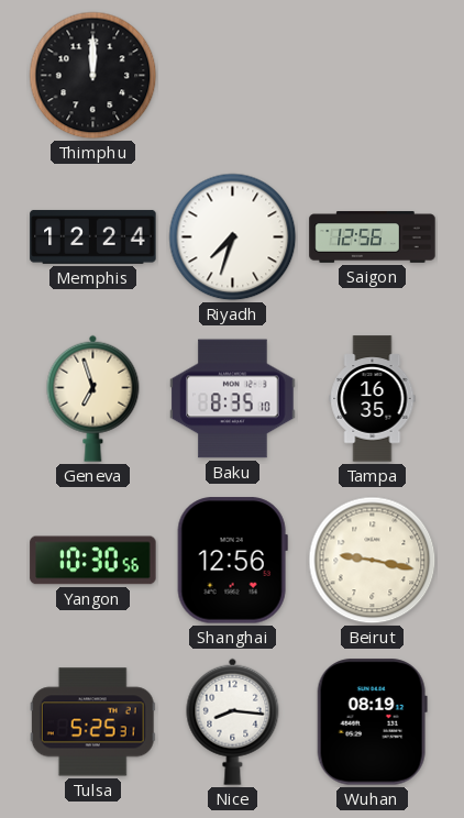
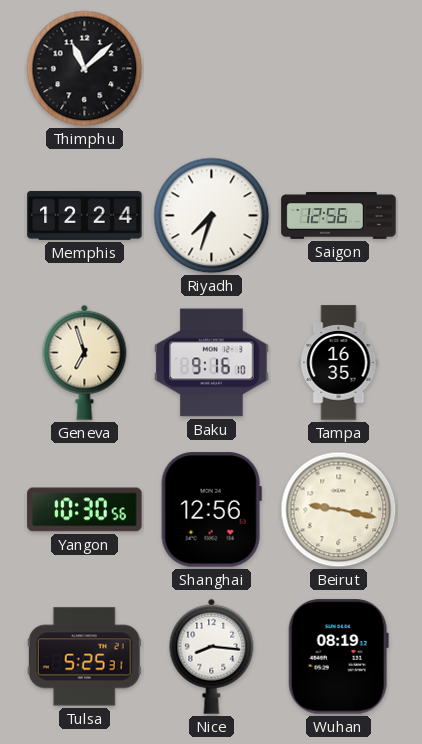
Thimphu: 12:00 -> 11:08 (85, 69)
Baku: 8:35 -> 9:16 (212, 363)
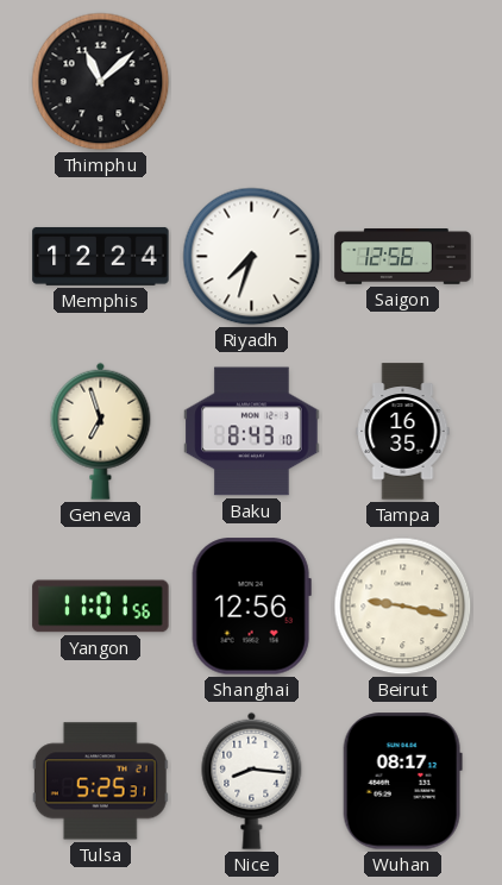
Baku: 9:16 -> 8:43 (252, 432)
Yangon: 10:30 -> 11:01 (101, 607)
Wuhan: 08:19 -> 08:17 (402, 782)
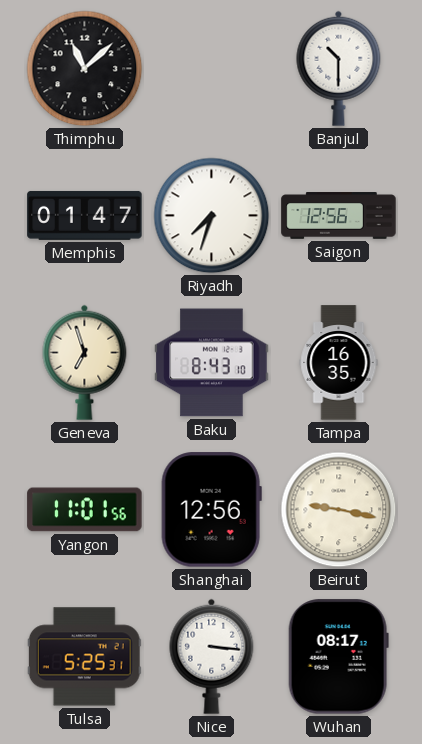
Banjul: none -> 10:30 (339, 68)
Memphis: 12:24 -> 01:47 (85, 215)
Nice: 8:16 -> 3:16 (212, 656)
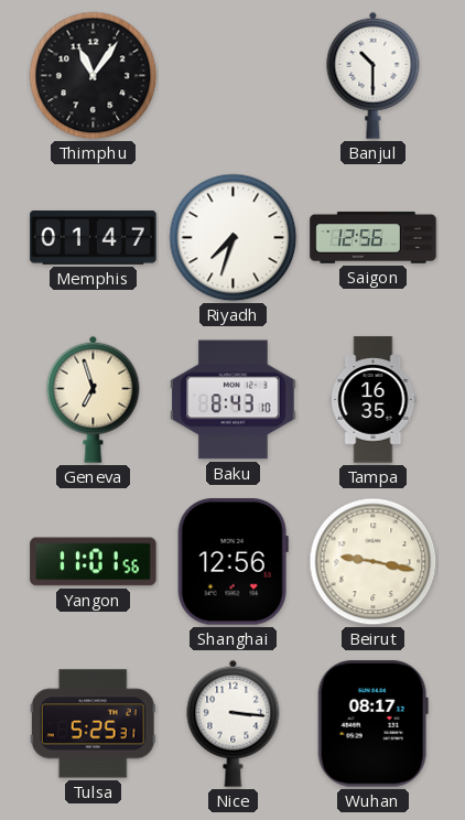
Thimphu: 11:08 -> 11:06 (94, 76)
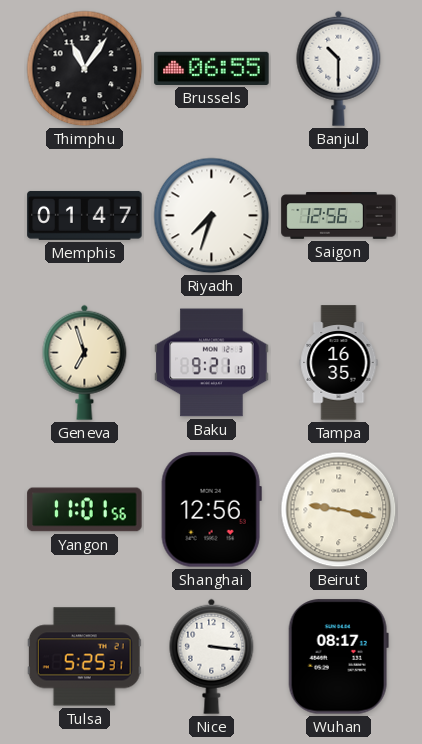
Brussels: none -> 06:55 (212, 68)
Baku: 8:43 -> 9:21 (212, 363)
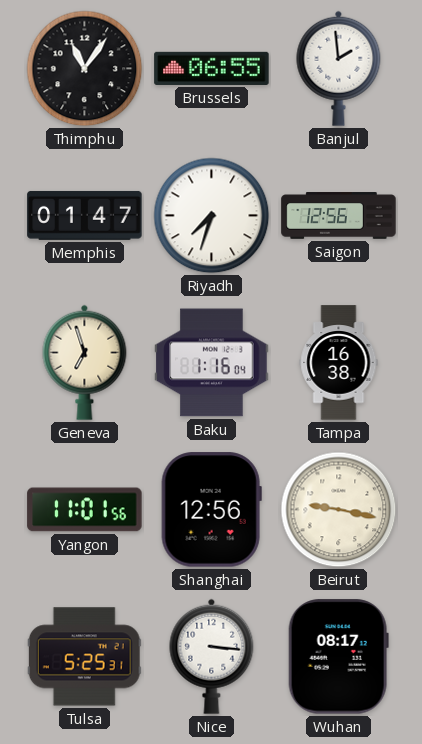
Banjul: 10:30 -> 1:59 (339, 68)
Baku: 9:21 -> 1:16 (212, 363)
Tampa: 16:35 -> 16:38 (339, 363)
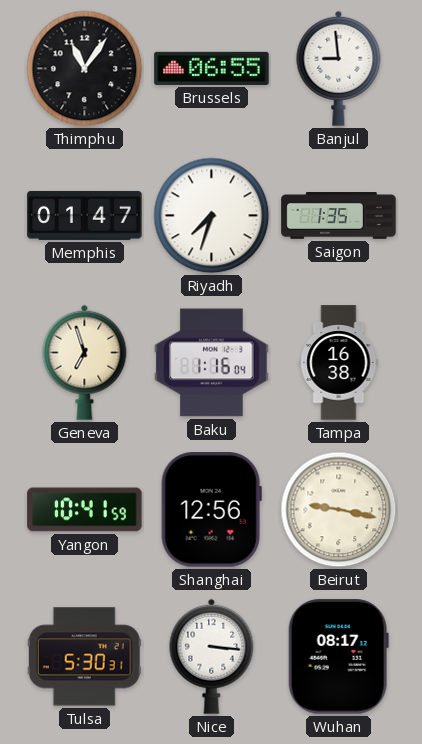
Banjul: 1:59 -> 8:59 (339, 68)
Saigon: 12:56 -> 1:35 (339, 216)
Yangon: 11:01 -> 10:41 (85, 510)
Tulsa: 5:25 -> 5:30 (84, 657)
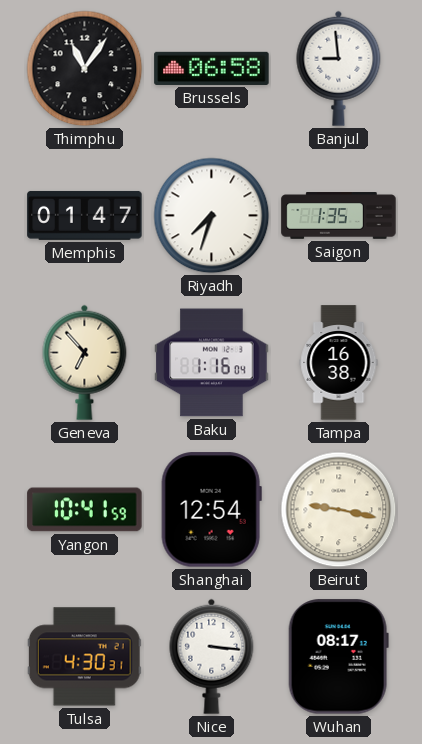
Brussels: 06:55 -> 06:58 (212, 68)
Geneva: 6:57 -> 6:53 (85, 362)
Shanghai: 12:56 -> 12:54 (211, 510)
Tulsa: 5:30 -> 4:30 (84, 657)
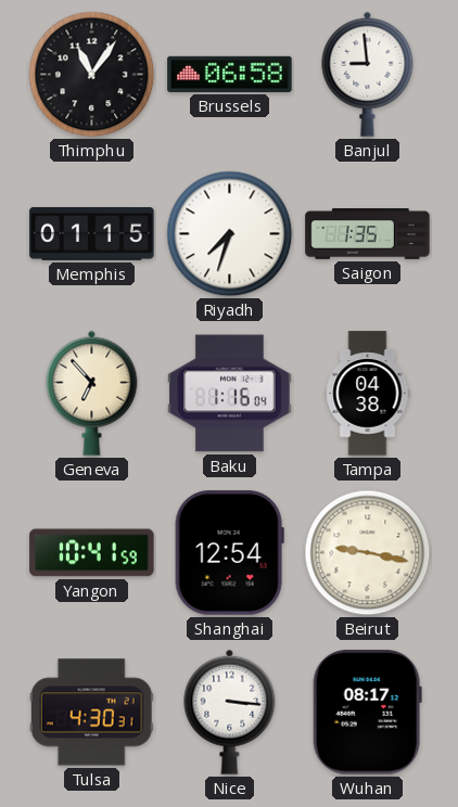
Memphis: 01:47 -> 01:15 (92, 233)
Tampa: 16:38 -> 04:38 (368, 394)
